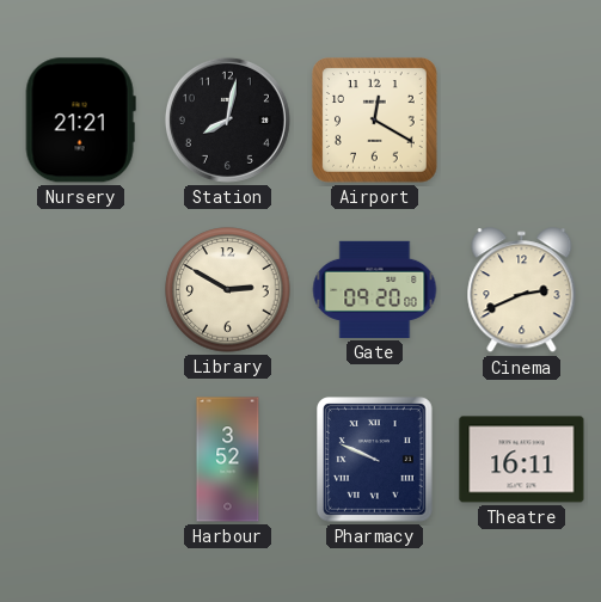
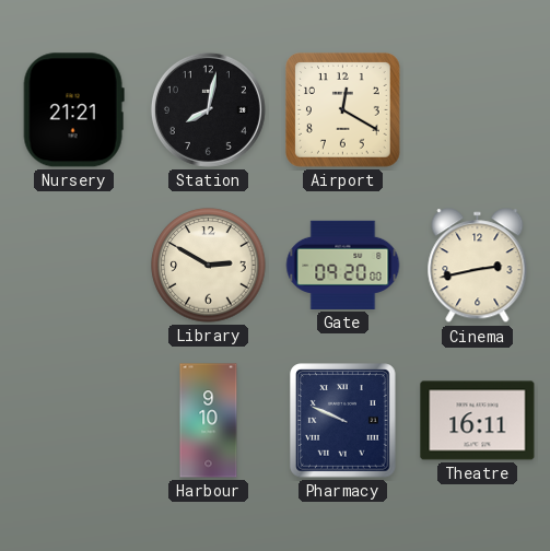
Cinema: 2:41 -> 2:43 (478, 266)
Harbour: 3:52 -> 9:10 (209, 421)
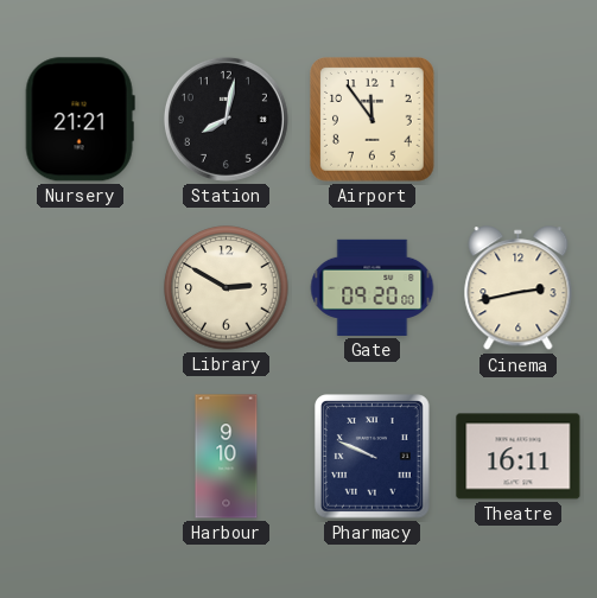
Airport: 12:20 -> 11:54 (373, 120)
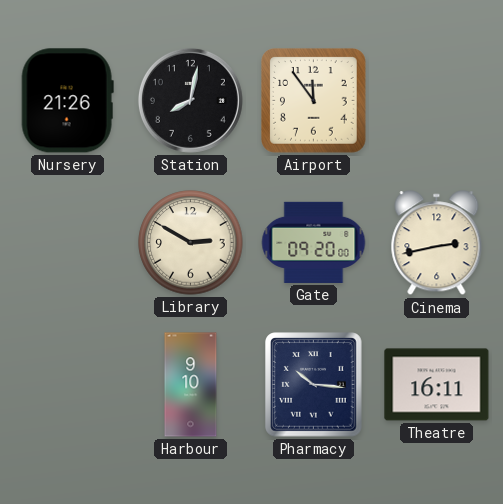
Nursery: 21:21 -> 21:26 (67, 101)
Pharmacy: 9:49 -> 10:16 (314, 385)
